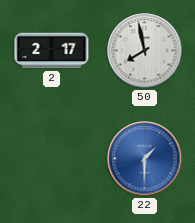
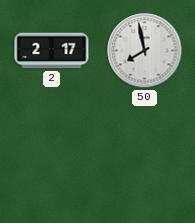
22: 1:30 -> none (145, 159)
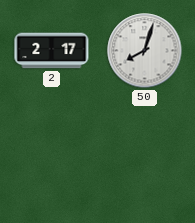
50: 7:58 -> 8:03 (145, 51)
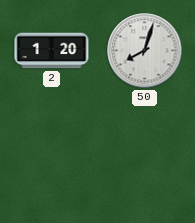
2: 2:17 -> 1:20 (52, 51)
